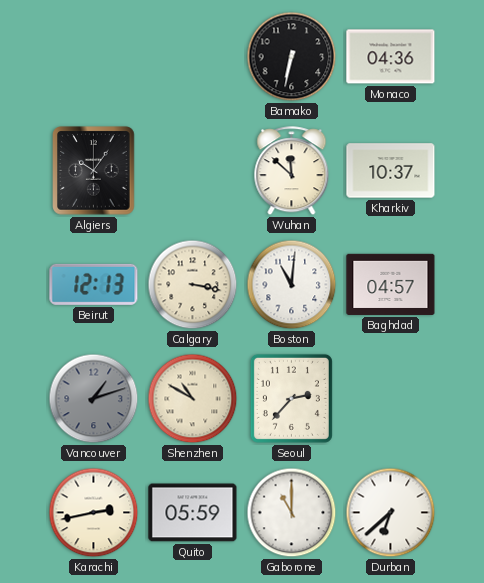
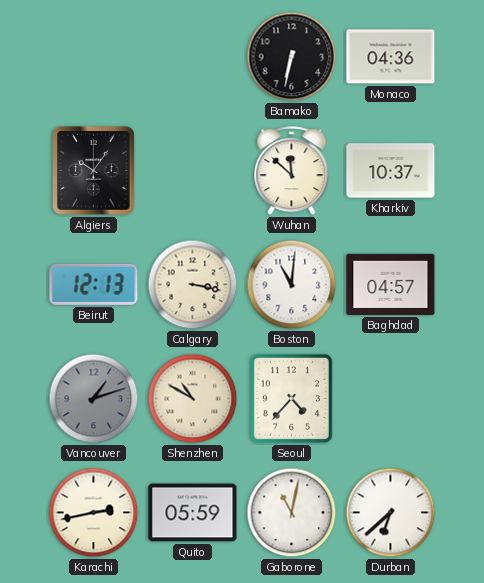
Seoul: 2:37 -> 4:37 (291, 398)
Gaborone: 11:00 -> 11:02 (292, 513)
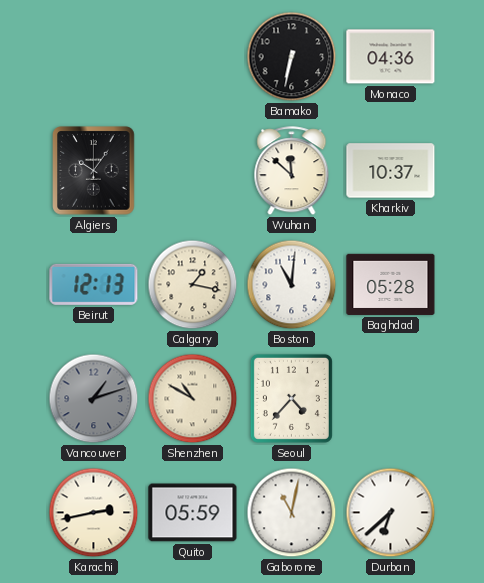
Calgary: 3:17 -> 1:17 (193, 285)
Baghdad: 04:57 -> 05:28 (391, 284)
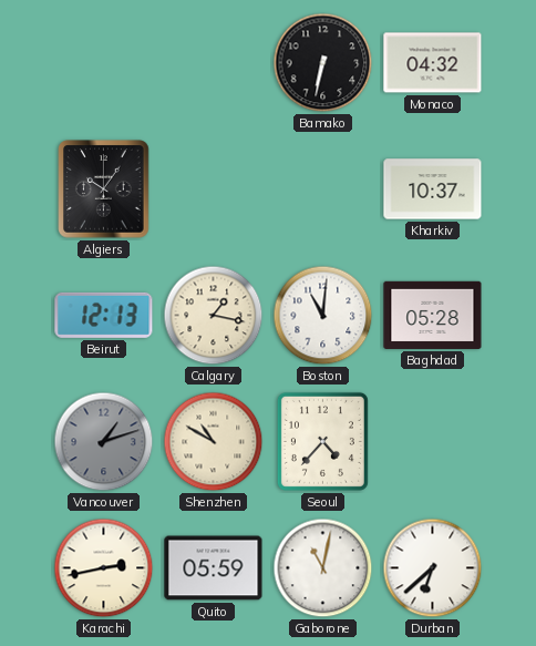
Monaco: 04:36 -> 04:32 (433, 63)
Wuhan: 11:52 -> none (292, 171)
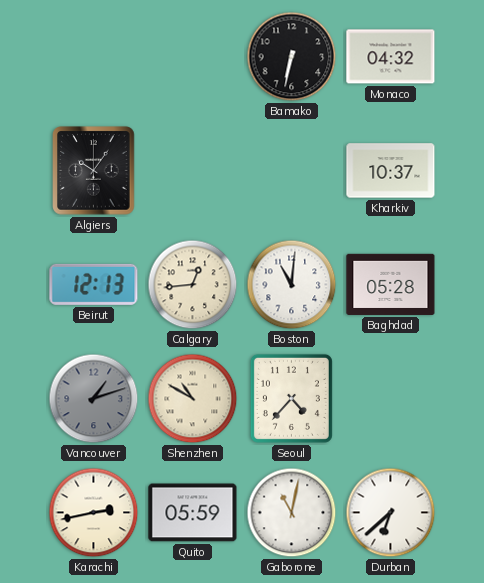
Calgary: 1:17 -> 12:44 (193, 285)
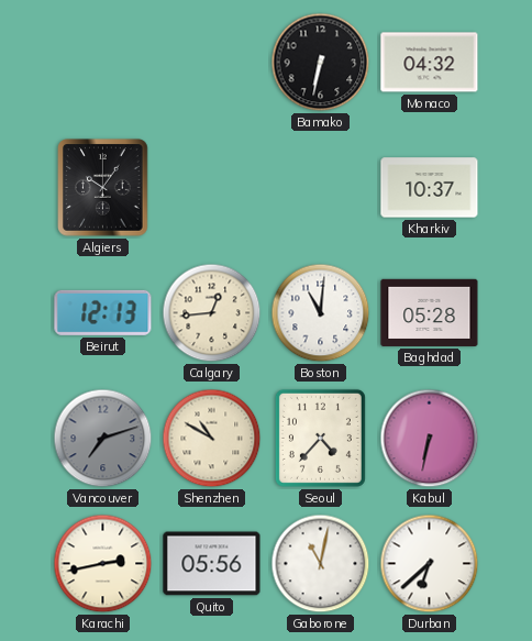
Vancouver: 1:12 -> 7:12 (103, 439)
Kabul: none -> 6:32 (430, 439)
Quito: 05:59 -> 05:56 (212, 564)
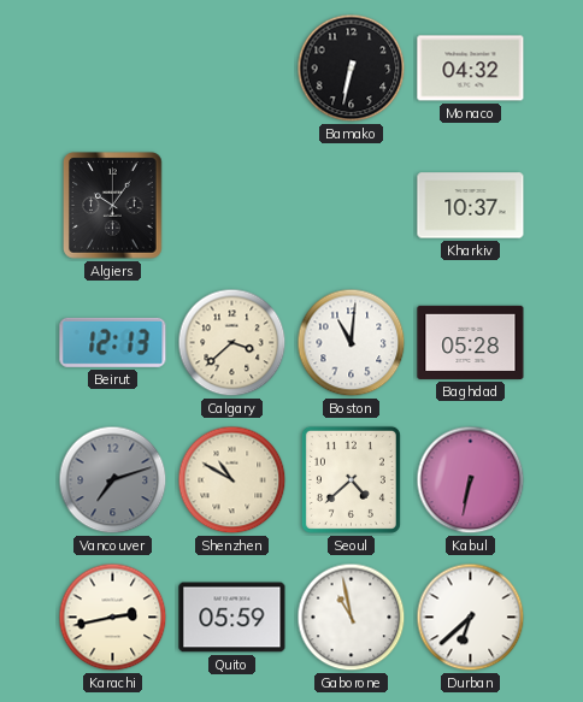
Calgary: 12:44 -> 3:38 (232, 343)
Seoul: 4:37 -> 4:38 (351, 479)
Quito: 05:56 -> 05:59 (232, 618)
Gaborone: 11:02 -> 10:58 (352, 618)
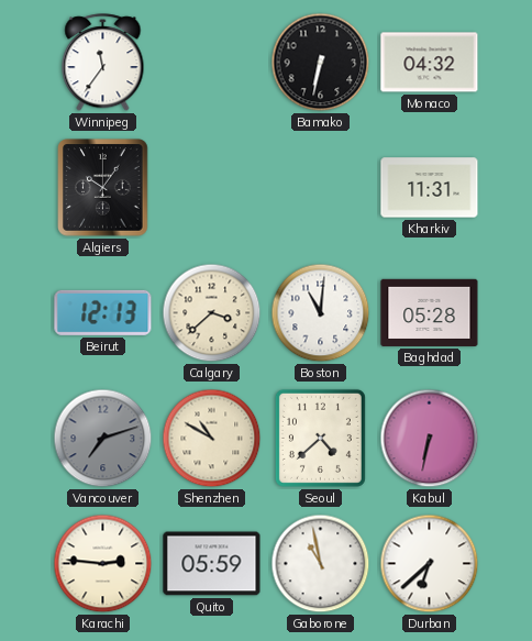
Winnipeg: none -> 11:36 (103, 63)
Kharkiv: 10:37 -> 11:31 (430, 188)
Karachi: 2:43 -> 2:46 (103, 564)
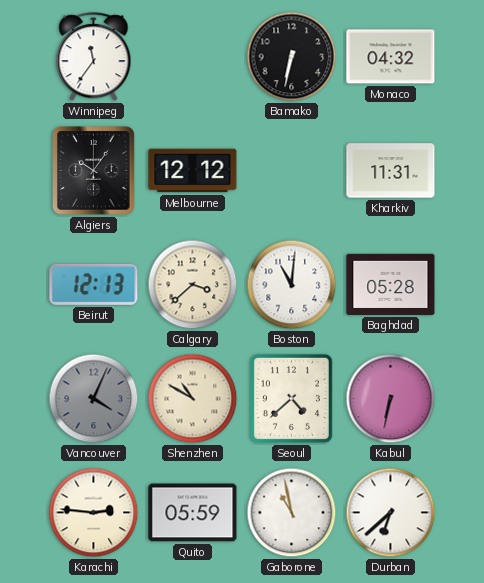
Melbourne: none -> 12:12 (193, 171)
Vancouver: 7:12 -> 4:04 (94, 399)
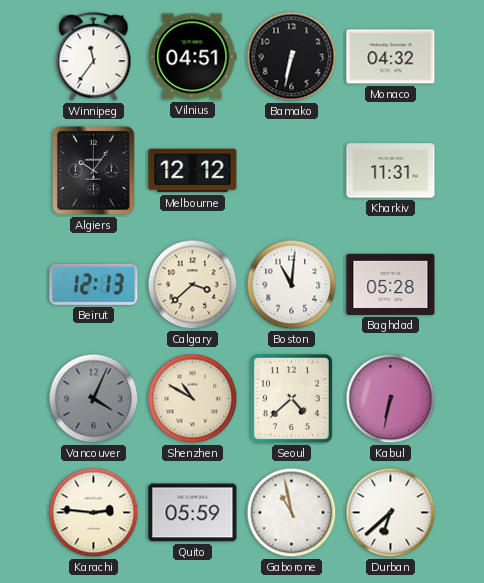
Vilnius: none -> 04:51 (193, 57)
